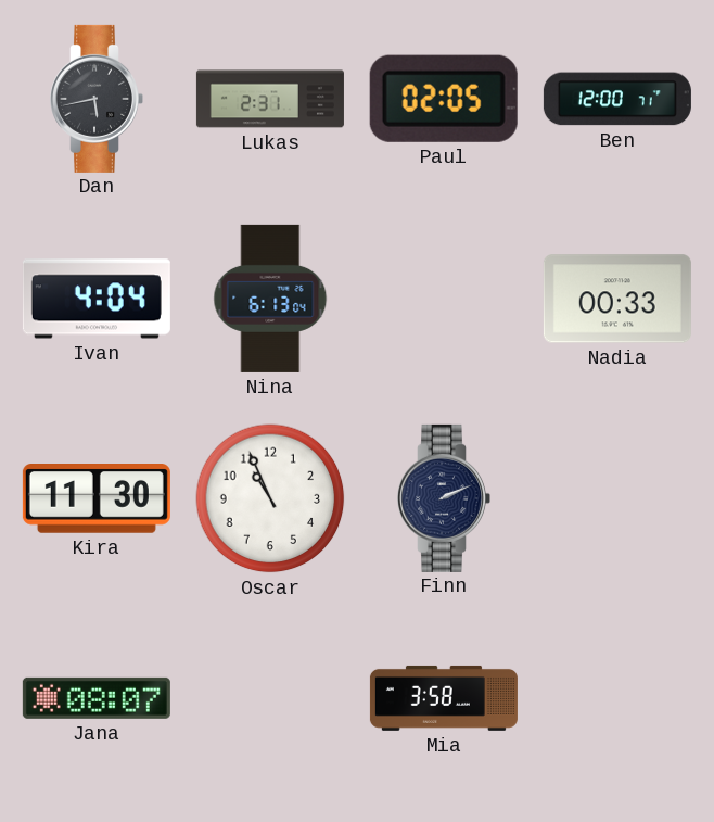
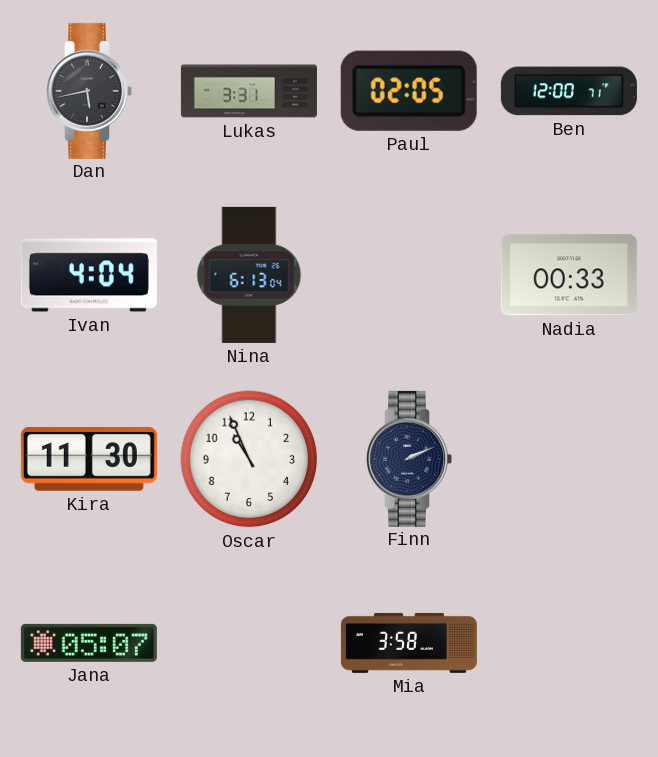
Lukas: 2:31 -> 3:31 (249, 91)
Jana: 08:07 -> 05:07 (89, 643)
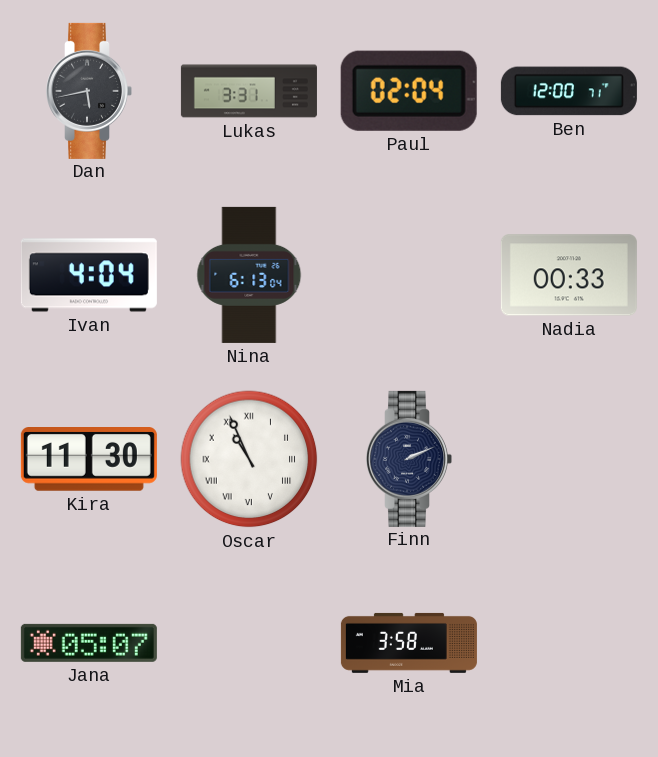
Paul: 02:05 -> 02:04 (409, 91)
Oscar numerals: Arabic -> Roman (249, 459)
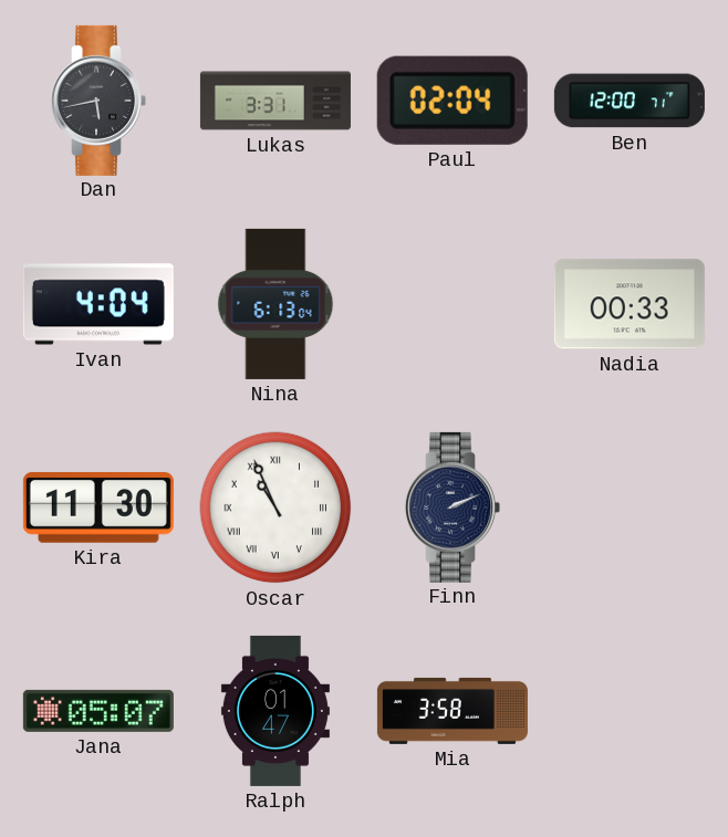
Ralph: none -> 01:47 (275, 711)
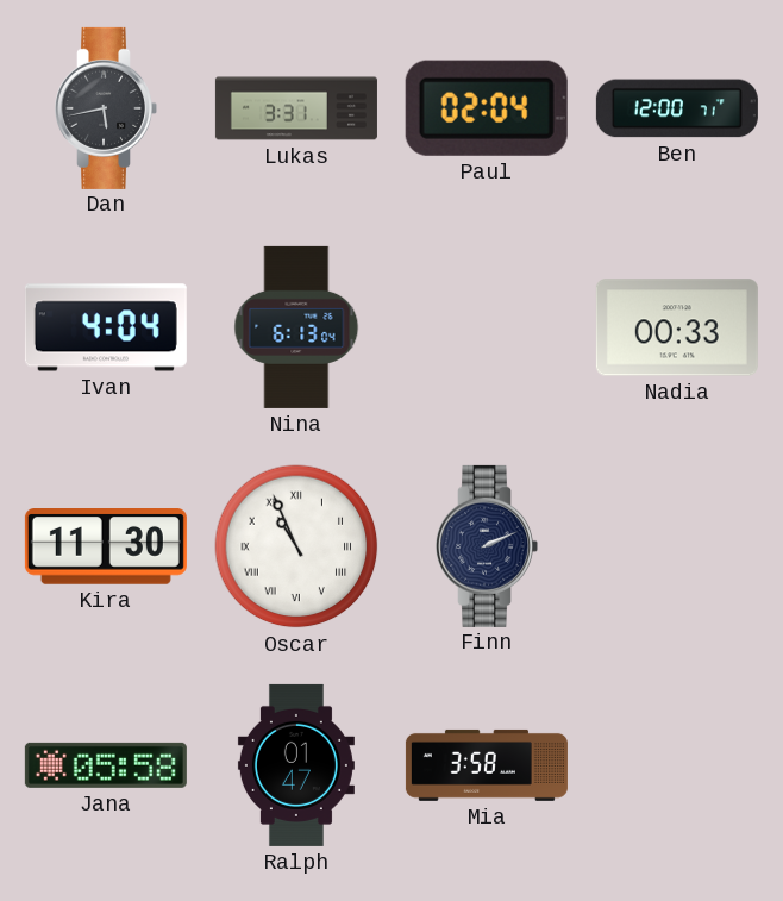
Jana: 05:07 -> 05:58 (106, 765)
